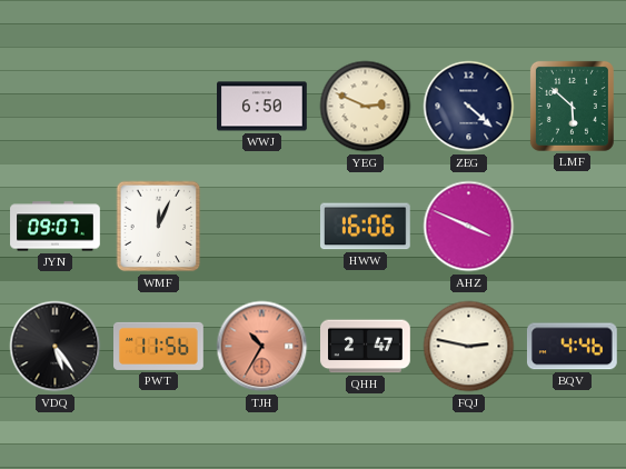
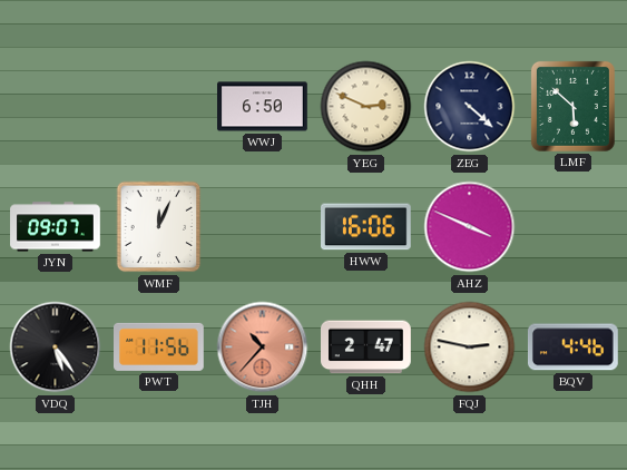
TJH: 10:35 -> 10:37 (263, 347)
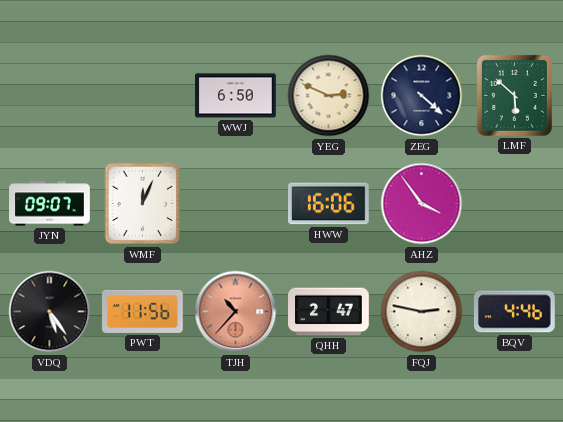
AHZ: 3:49 -> 3:54 (422, 204)
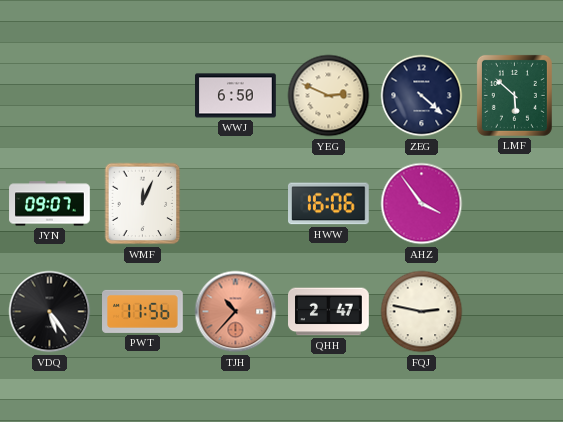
BQV: 4:46 -> none (514, 312)
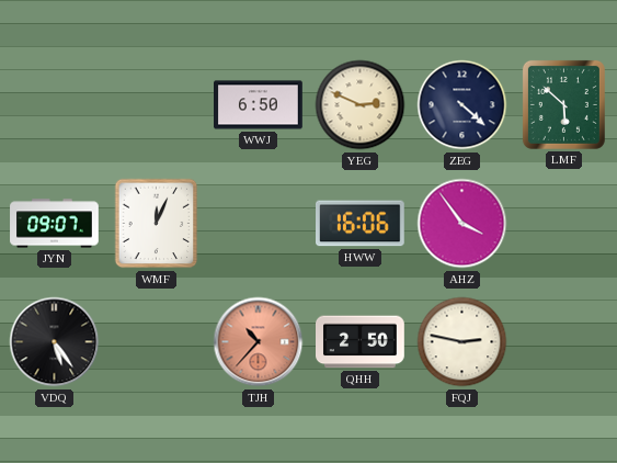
PWT: 11:56 -> none (143, 311)
QHH: 2:47 -> 2:50 (361, 342)
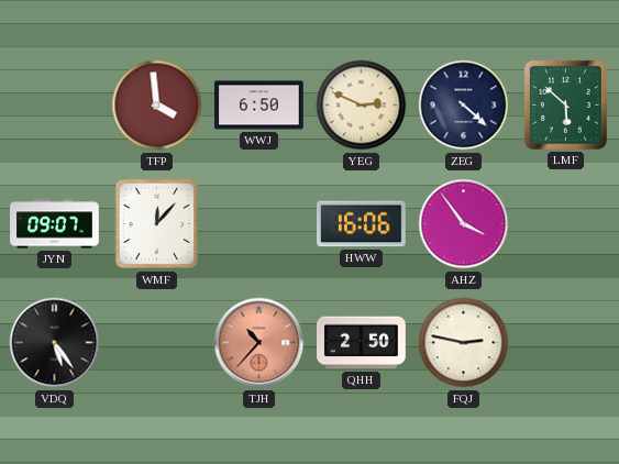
TFP: none -> 3:59 (157, 106)
WMF: 12:04 -> 12:07 (157, 224)
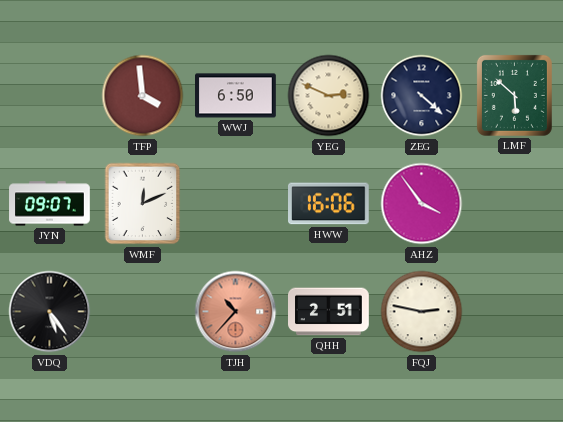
WMF: 12:07 -> 12:11 (143, 204)
QHH: 2:50 -> 2:51 (329, 312)
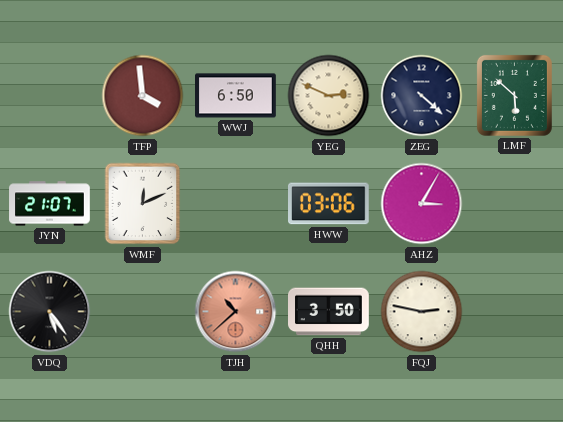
JYN: 09:07 -> 21:07 (50, 204)
HWW: 16:06 -> 03:06 (329, 204)
AHZ: 3:54 -> 3:05 (422, 204)
TJH: 10:37 -> 10:38 (236, 312)
QHH: 2:51 -> 3:50 (329, 312)
